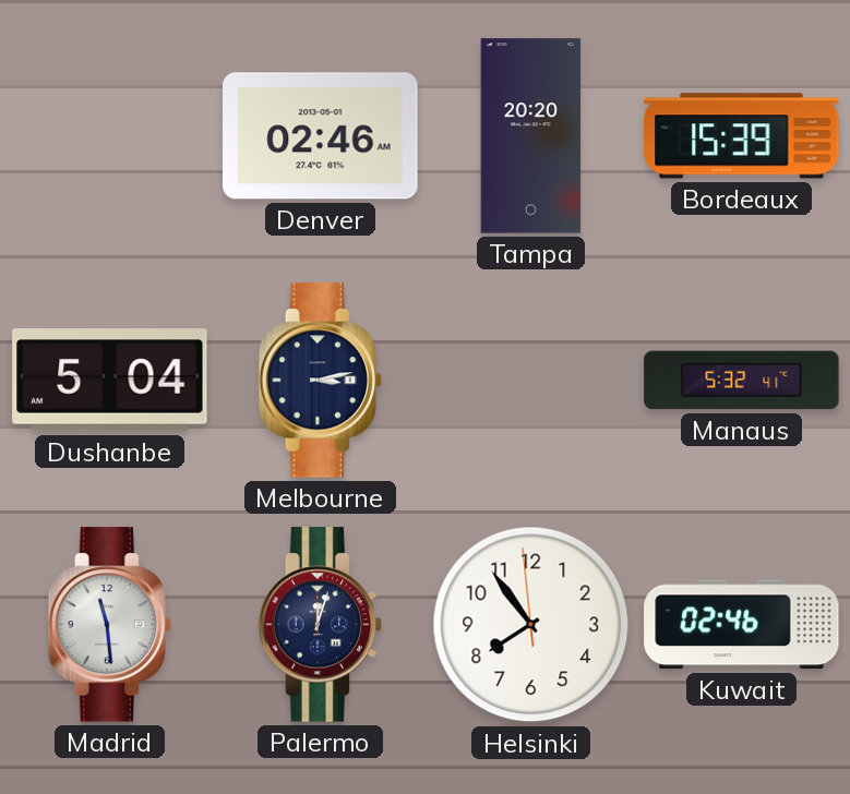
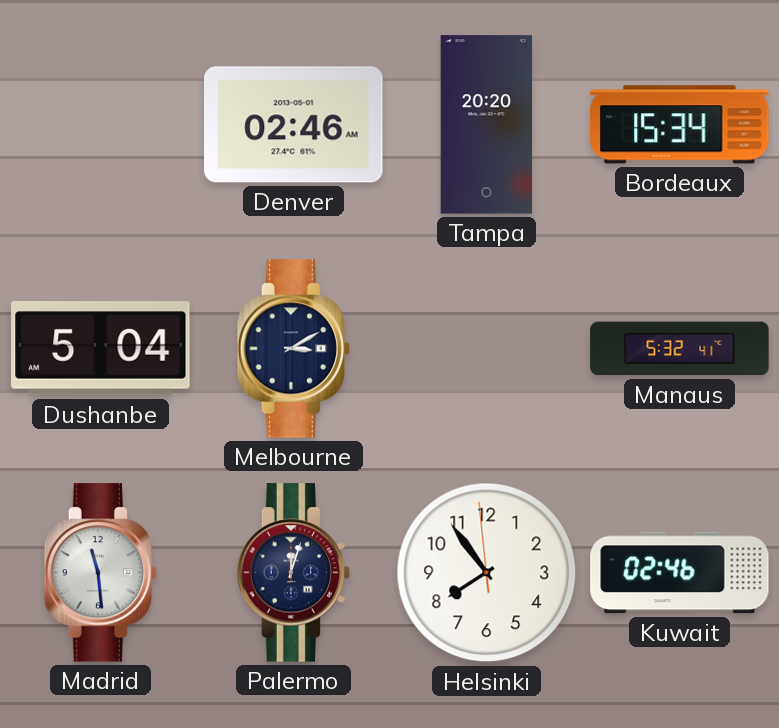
Bordeaux: 15:39 -> 15:34 (680, 125)
Melbourne: 3:13 -> 3:10 (294, 349)
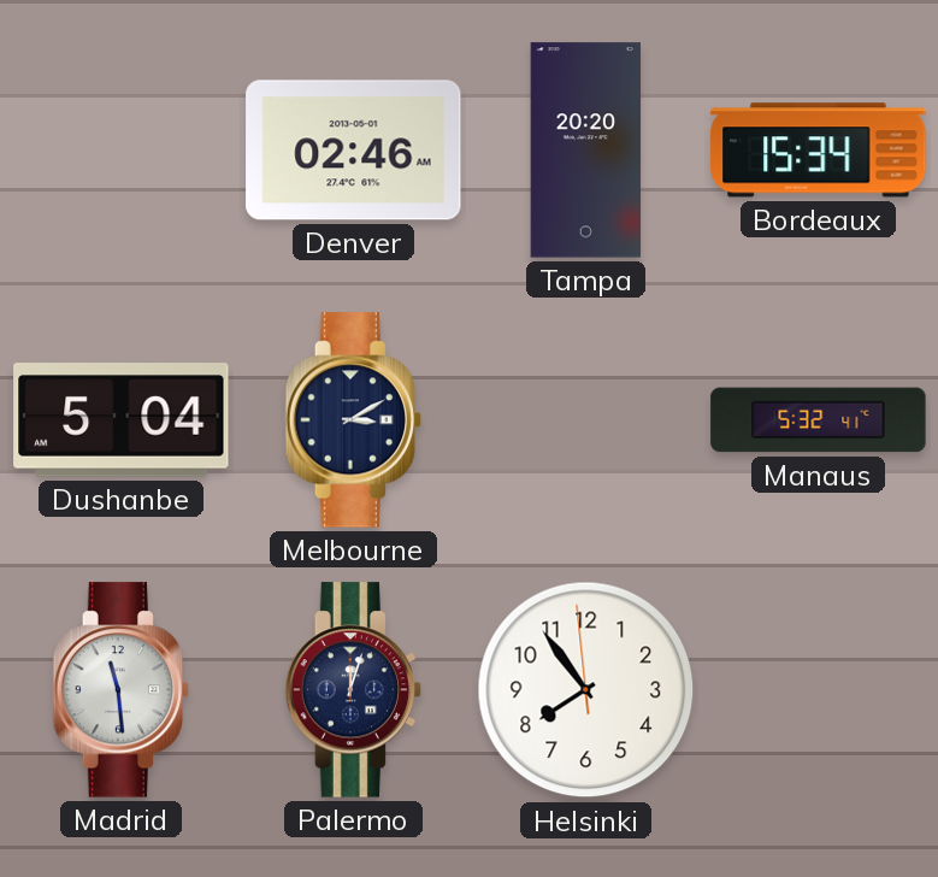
Kuwait: 02:46 -> none (680, 573)
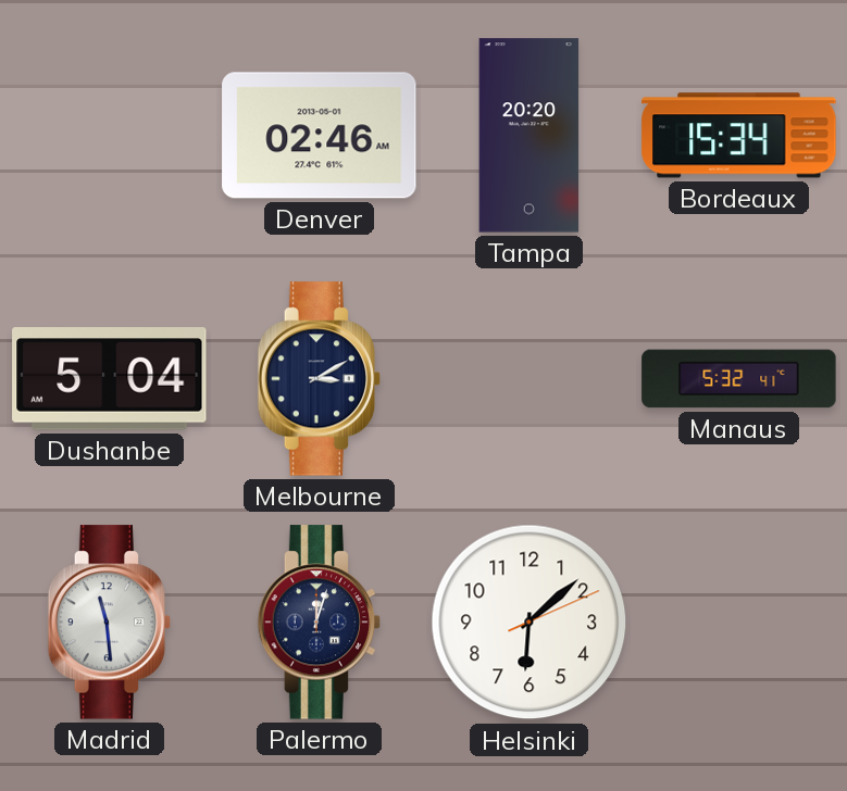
Helsinki: 7:53 -> 6:08 (530, 623)
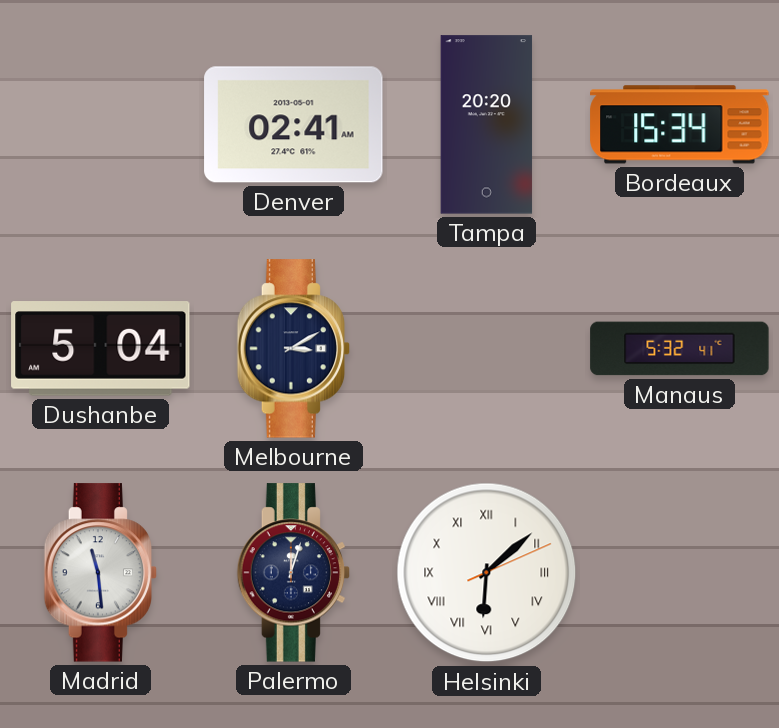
Denver: 02:46 -> 02:41 (294, 125)
Helsinki numerals: Arabic -> Roman (487, 573)
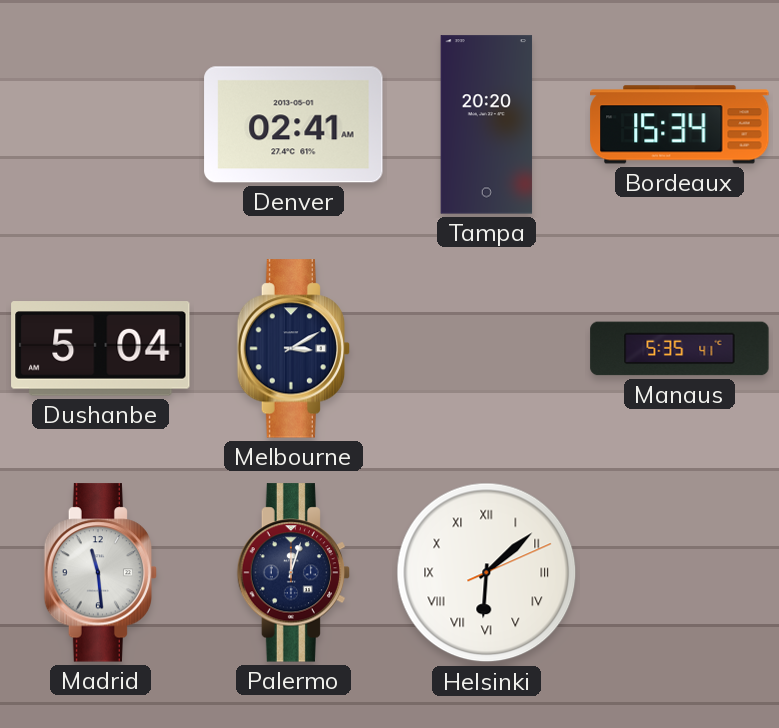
Manaus: 5:32 -> 5:35 (680, 349)
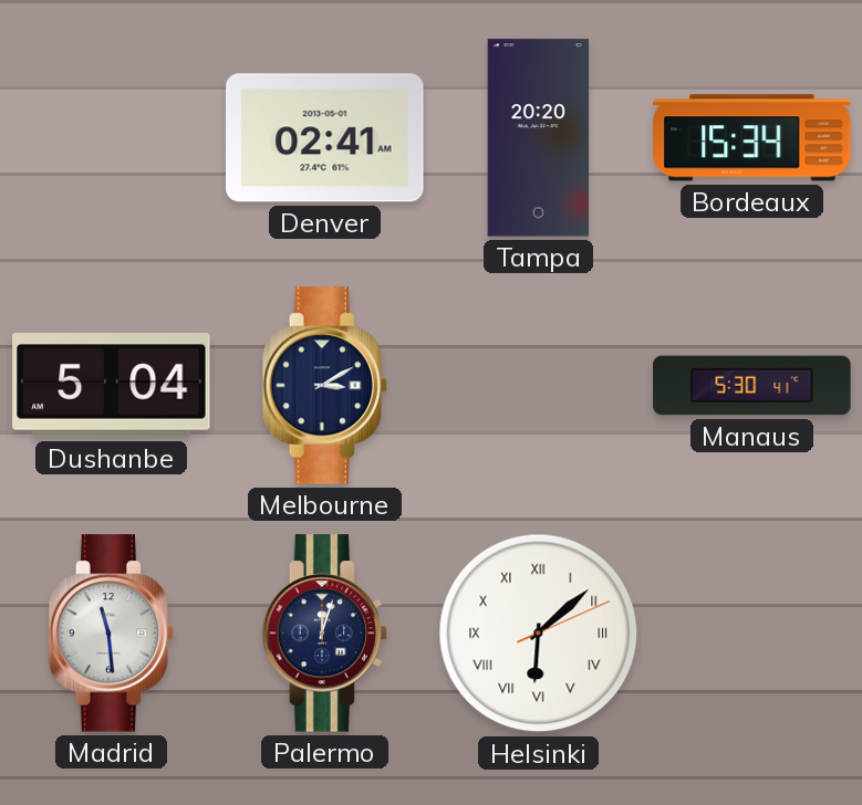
Manaus: 5:35 -> 5:30 (752, 386)
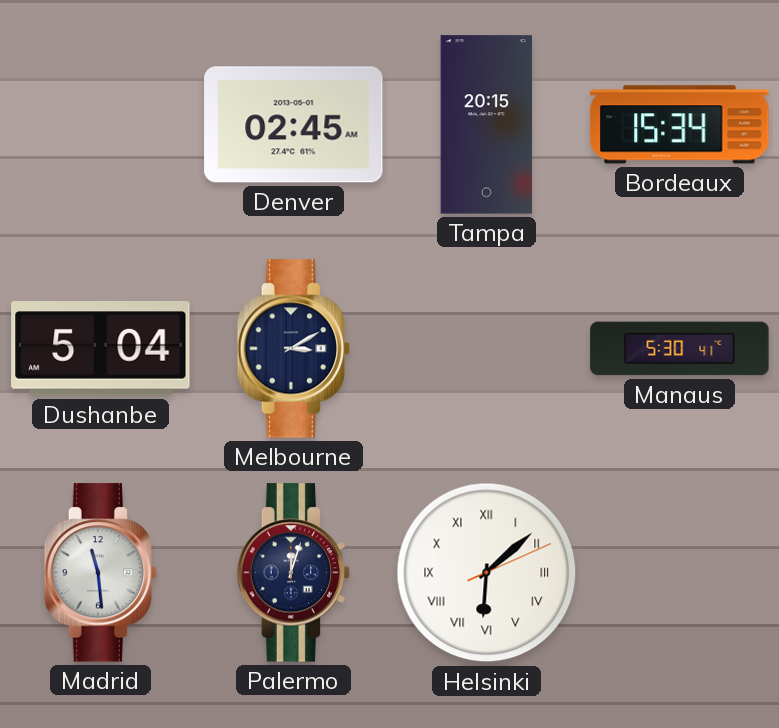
Denver: 02:41 -> 02:45 (294, 125)
Tampa: 20:20 -> 20:15 (487, 125)
